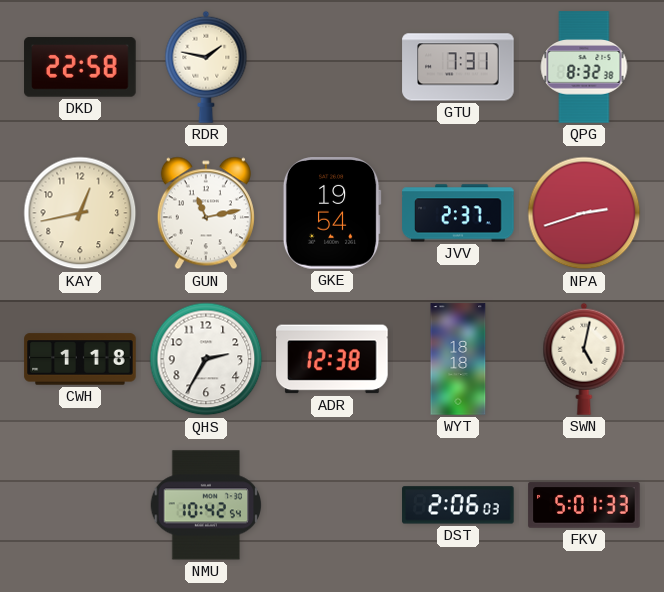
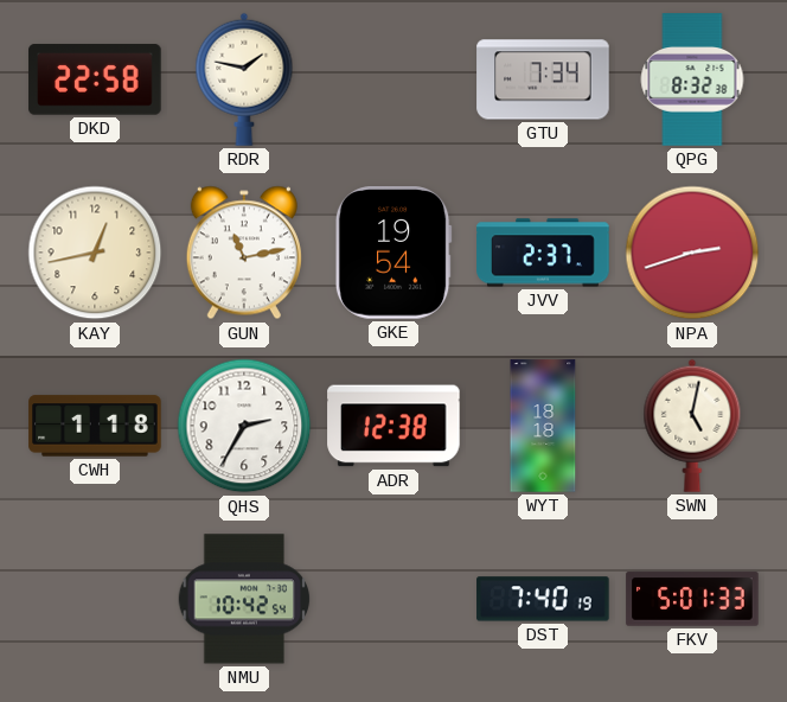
GTU: 7:31 -> 7:34 (543, 79)
DST: 2:06 -> 7:40 (543, 599)
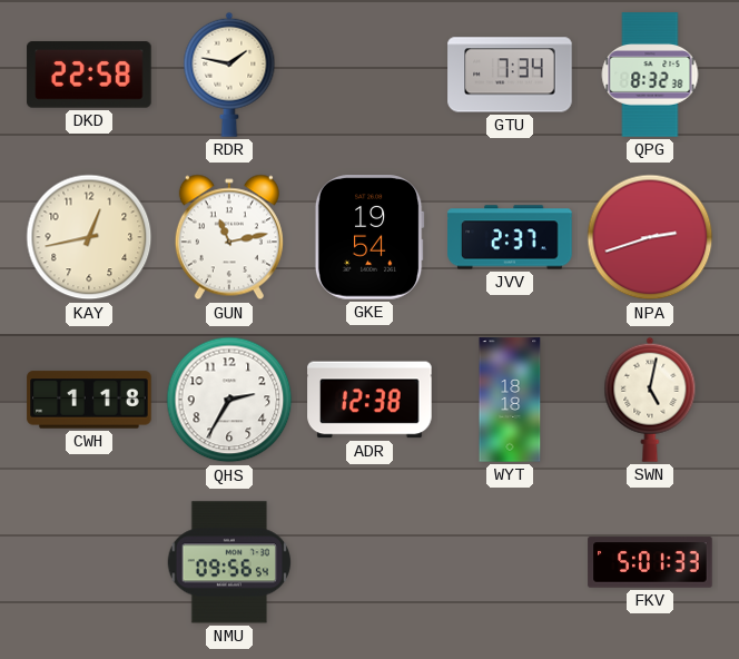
NMU: 10:42 -> 09:56 (229, 562)
DST: 7:40 -> none (543, 599)
